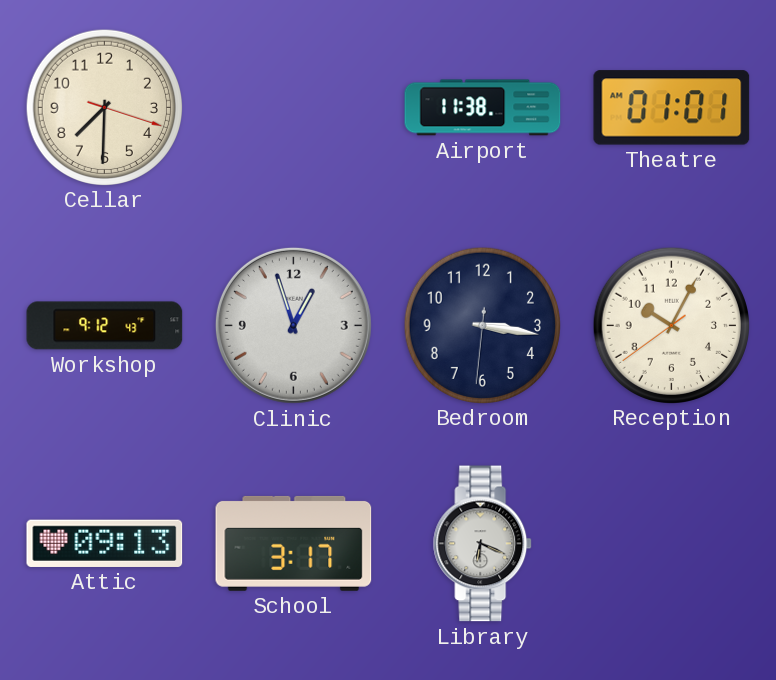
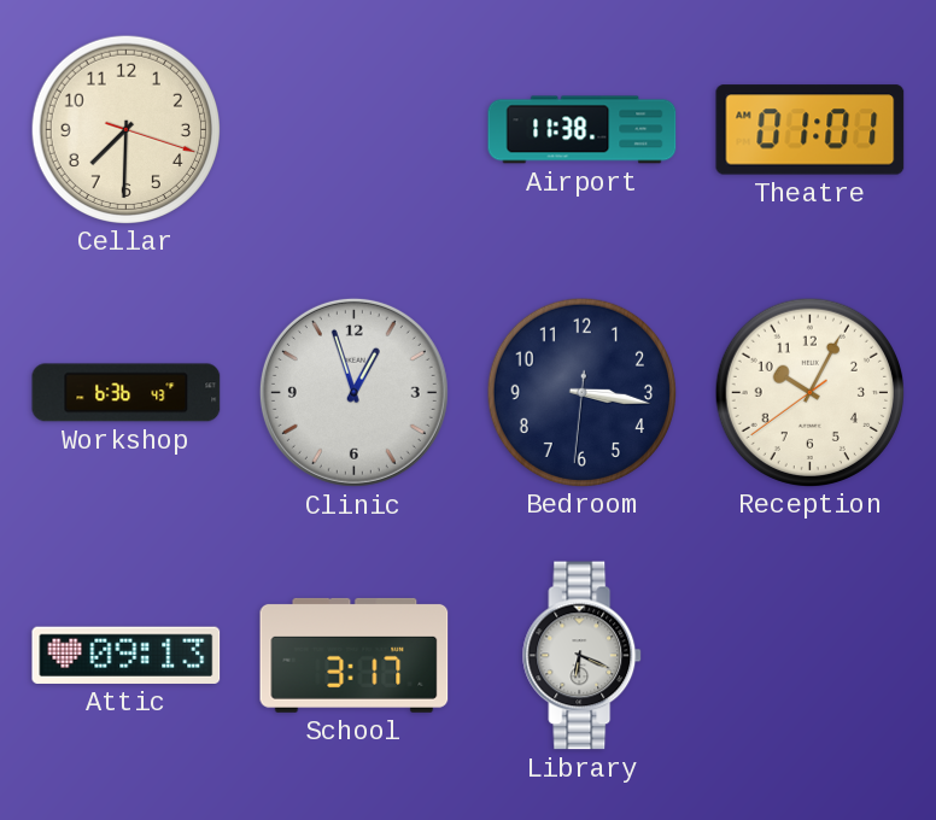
Workshop: 9:12 -> 6:36 (127, 393)
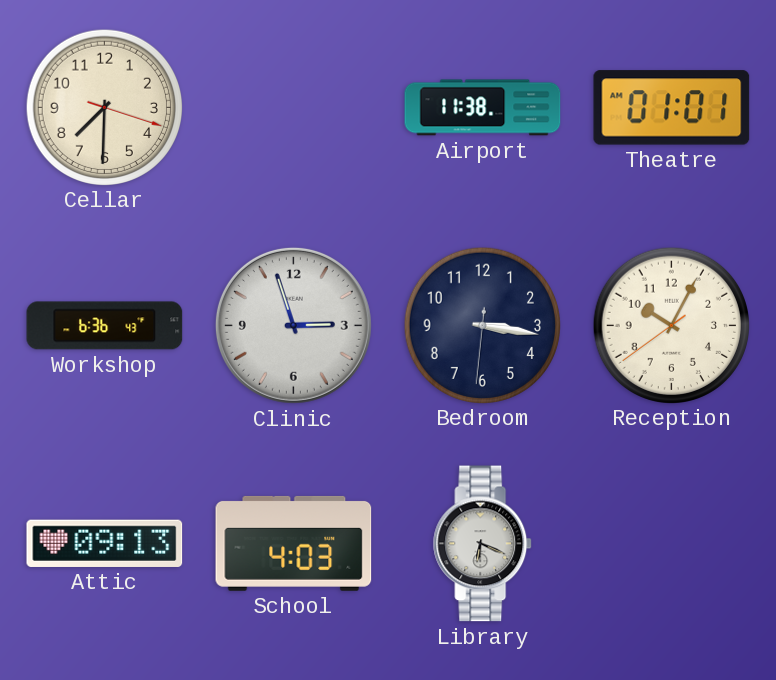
Clinic: 12:57 -> 2:57 (293, 325)
School: 3:17 -> 4:03 (294, 543)
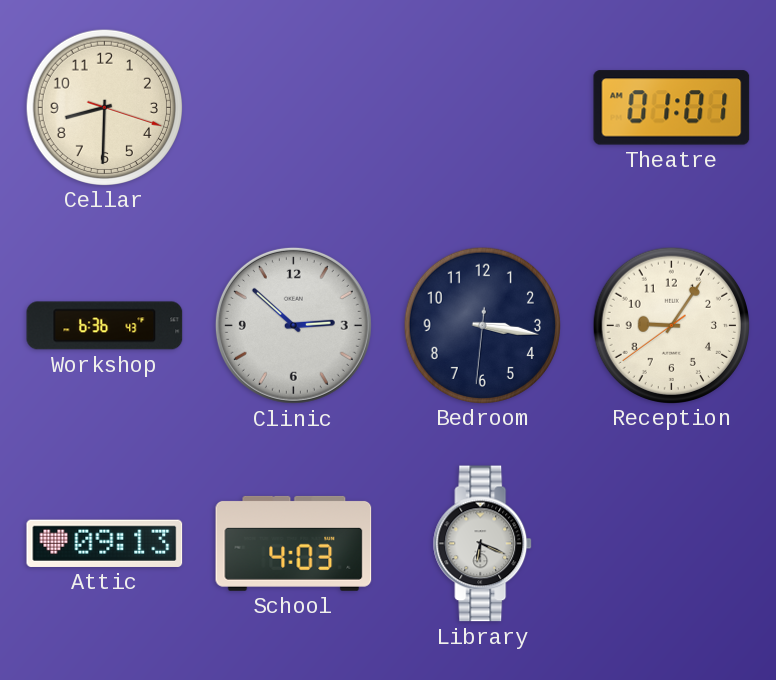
Cellar: 7:30 -> 8:30 (104, 107)
Airport: 11:38 -> none (483, 108)
Clinic: 2:57 -> 2:52 (293, 325)
Reception: 10:04 -> 9:05 (671, 325)
